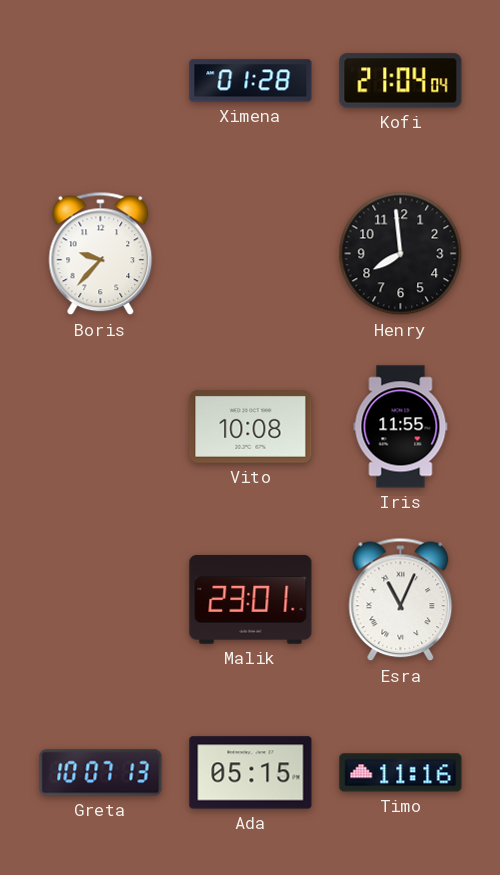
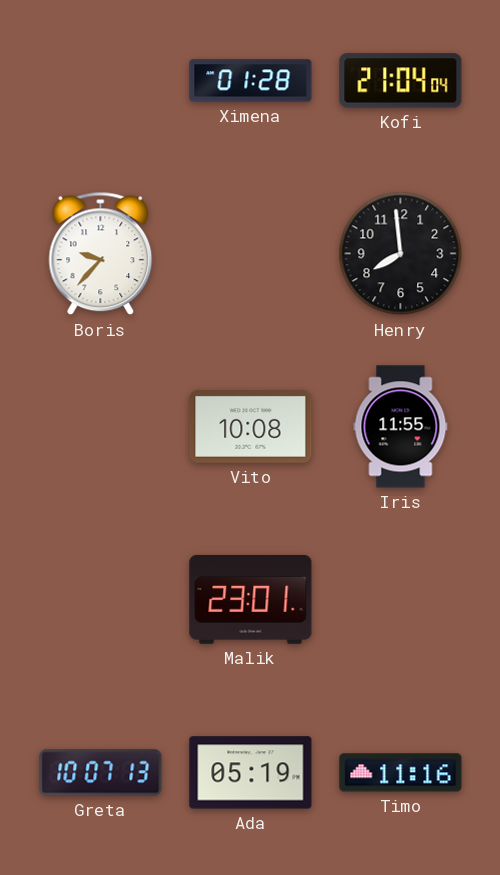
Esra: 11:04 -> none (401, 600)
Ada: 05:15 -> 05:19 (251, 773)
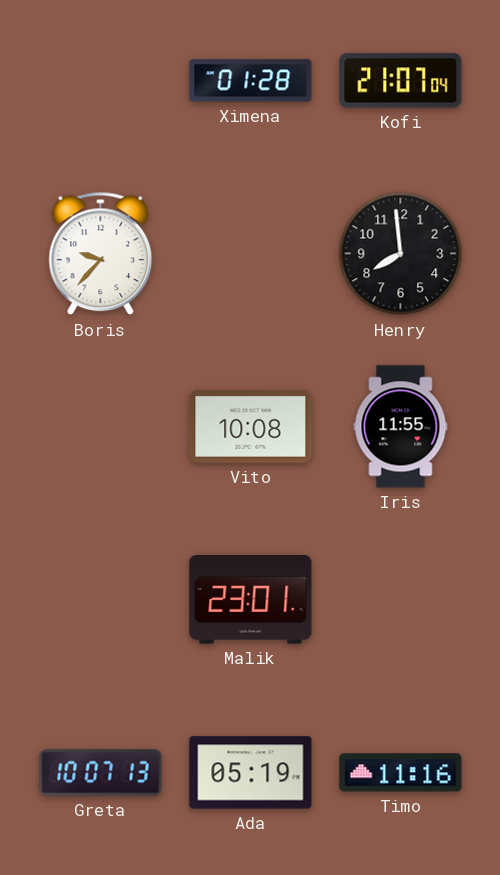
Kofi: 21:04 -> 21:07 (401, 81)
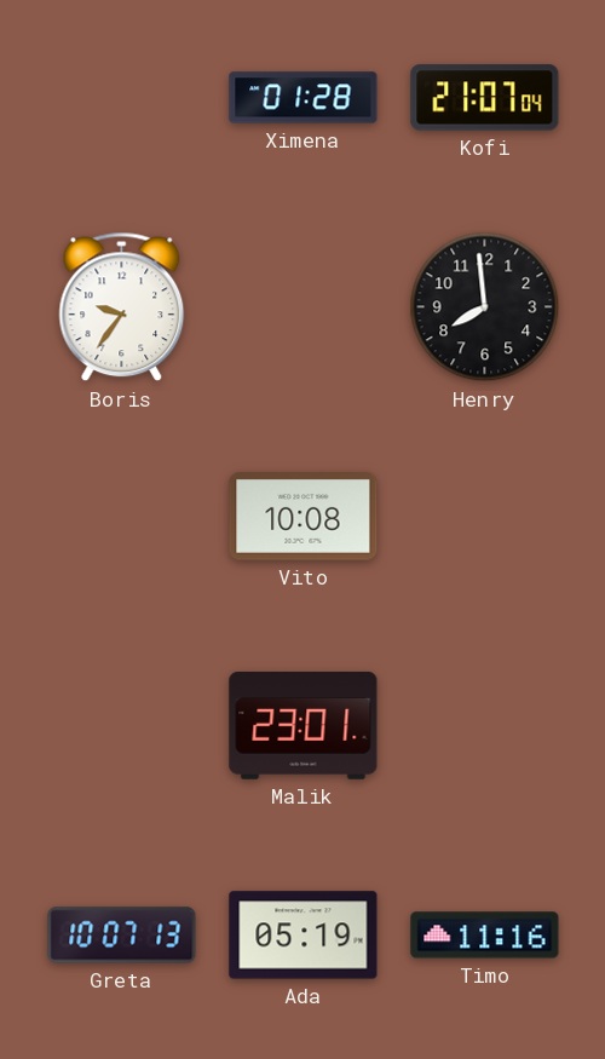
Boris: 9:37 -> 9:36 (122, 307)
Iris: 11:55 -> none (401, 427)
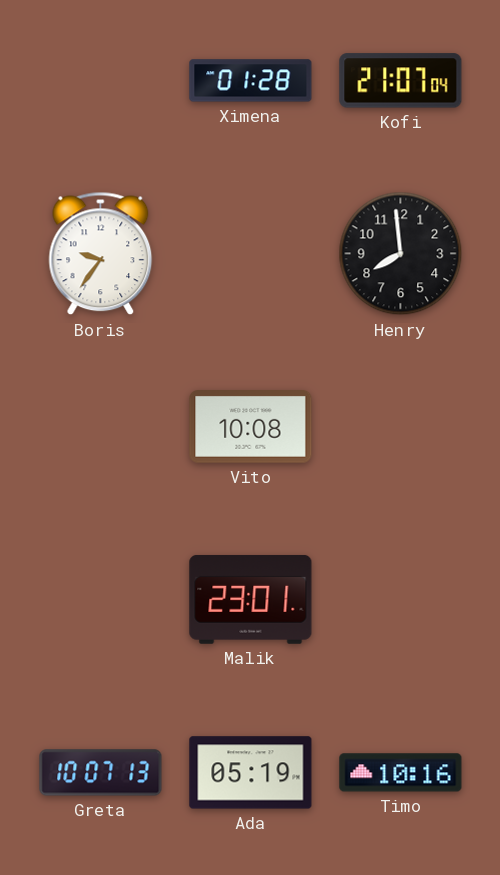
Timo: 11:16 -> 10:16 (401, 773)
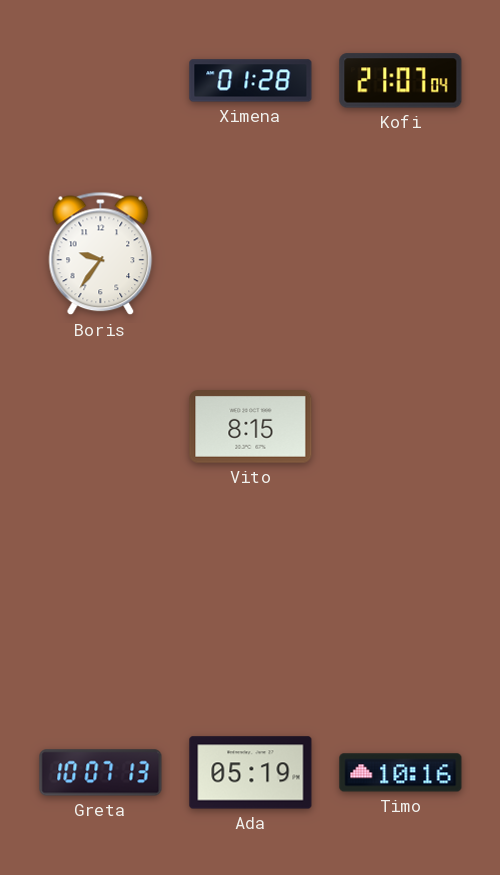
Henry: 7:59 -> none (401, 254)
Vito: 10:08 -> 8:15 (251, 427)
Malik: 23:01 -> none (251, 599)
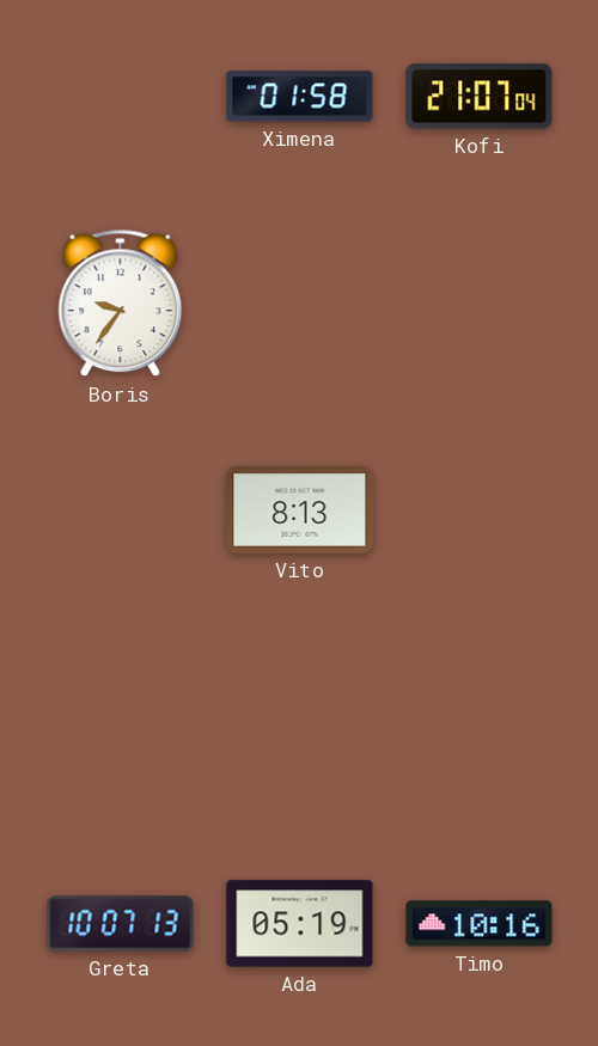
Ximena: 01:28 -> 01:58 (300, 97)
Vito: 8:15 -> 8:13 (300, 510)
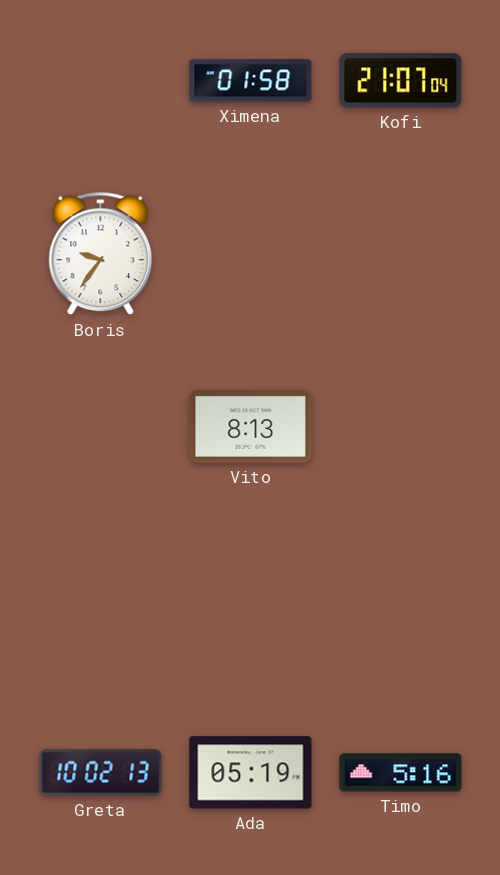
Greta: 10:07 -> 10:02 (101, 773)
Timo: 10:16 -> 5:16 (401, 773)
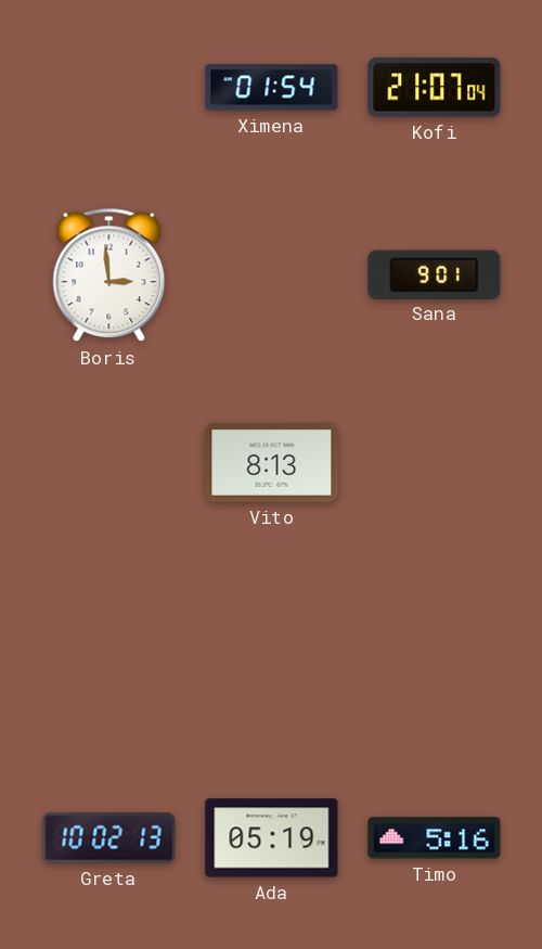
Ximena: 01:58 -> 01:54 (272, 88)
Boris: 9:36 -> 2:59 (109, 275)
Sana: none -> 9:01 (435, 274)
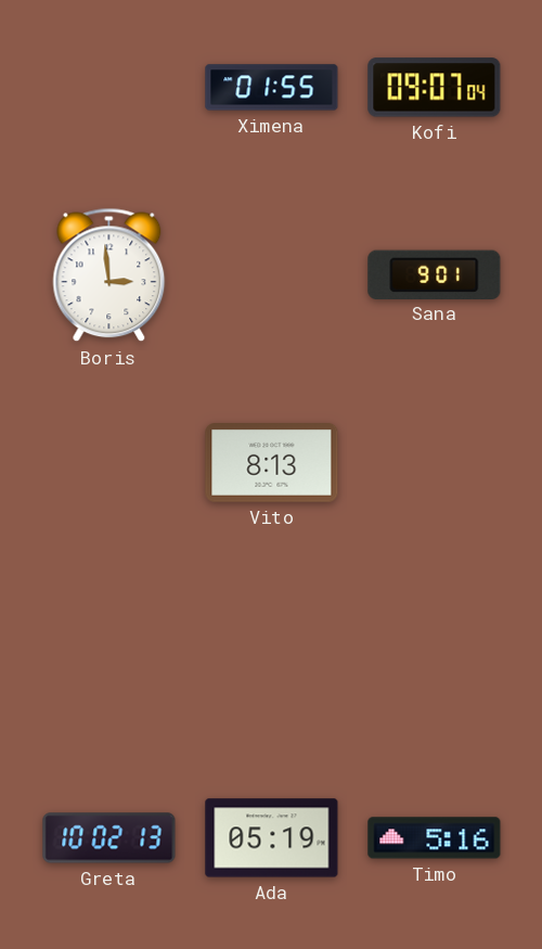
Ximena: 01:54 -> 01:55 (272, 88)
Kofi: 21:07 -> 09:07 (435, 88)
